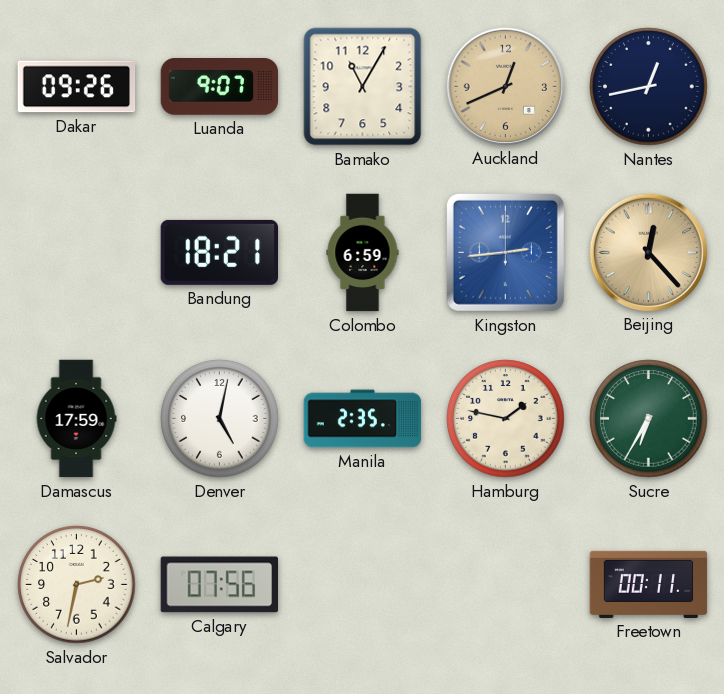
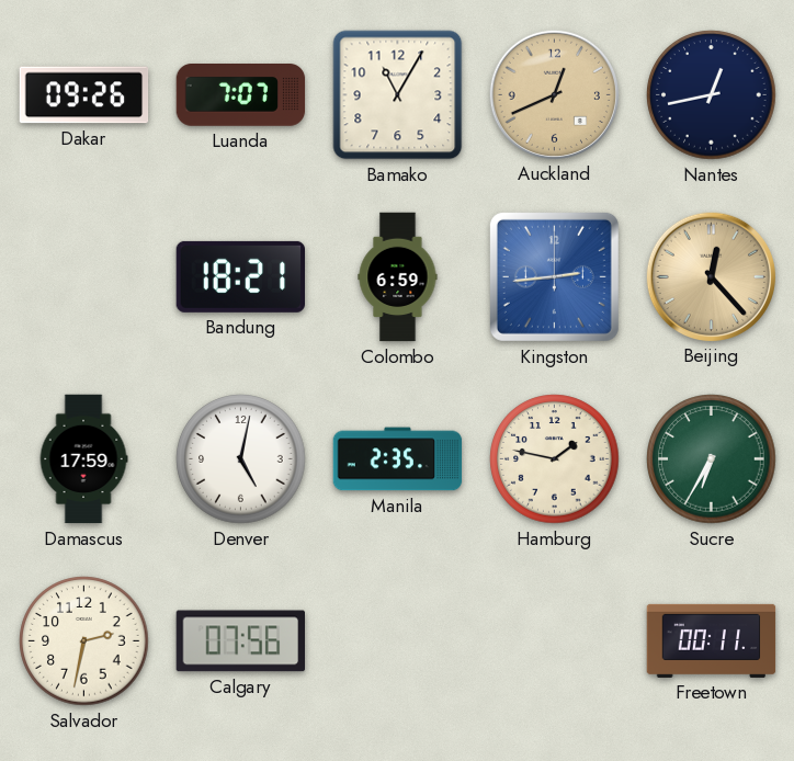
Luanda: 9:07 -> 7:07 (241, 95)
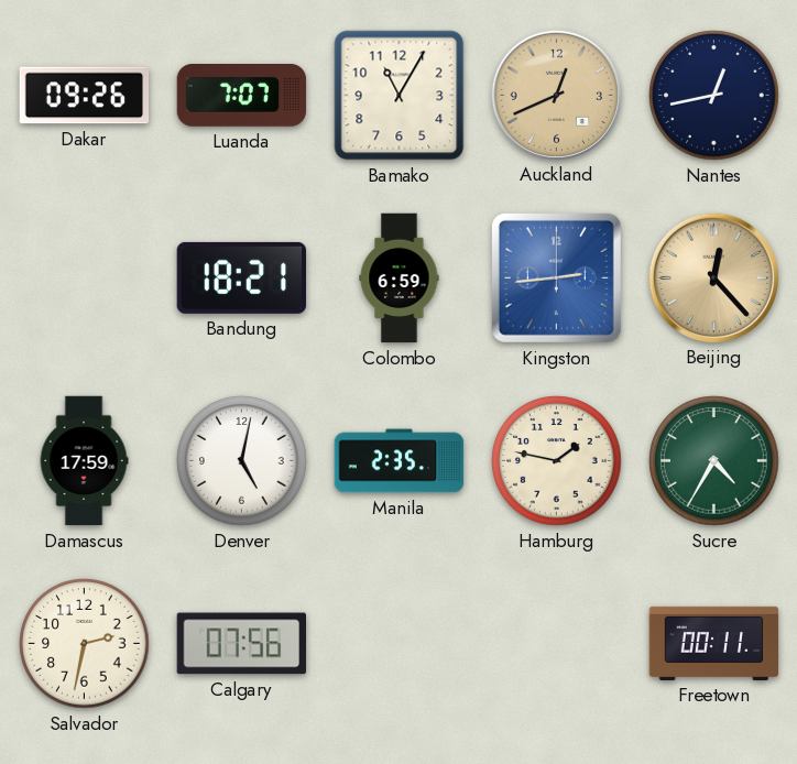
Sucre: 6:35 -> 4:35 (714, 461)
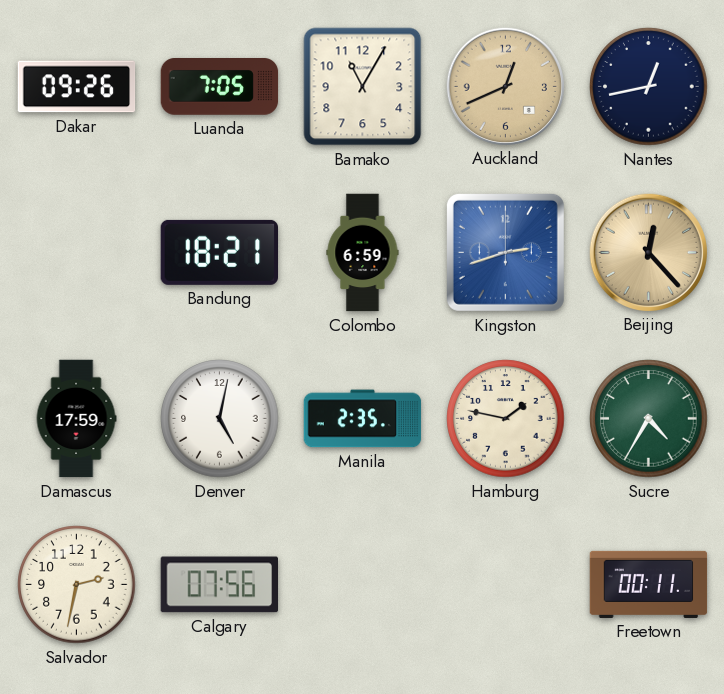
Luanda: 7:07 -> 7:05 (220, 87)
Kingston: 2:44 -> 2:42 (505, 252)
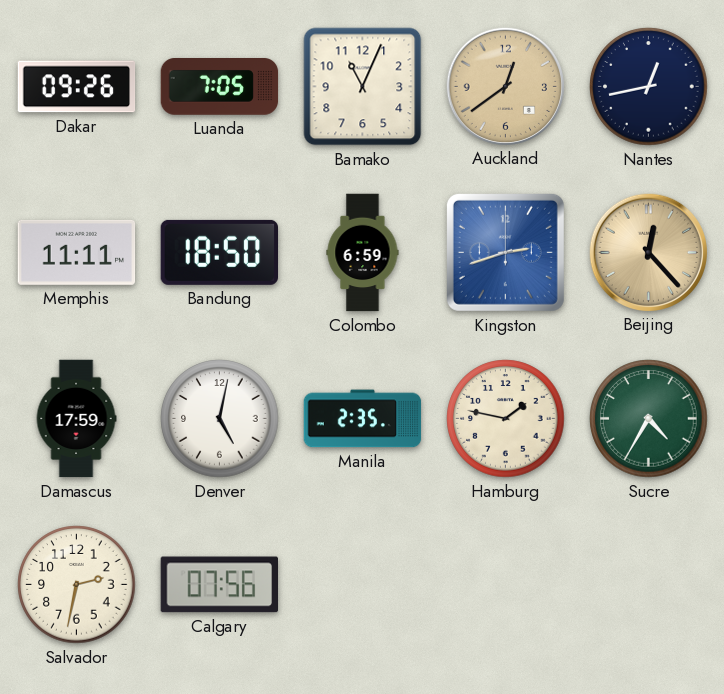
Bamako: 11:05 -> 11:04 (363, 87)
Auckland: 12:41 -> 12:39 (505, 86)
Memphis: none -> 11:11 (77, 252)
Bandung: 18:21 -> 18:50 (219, 252)
Freetown: 00:11 -> none (649, 584)
